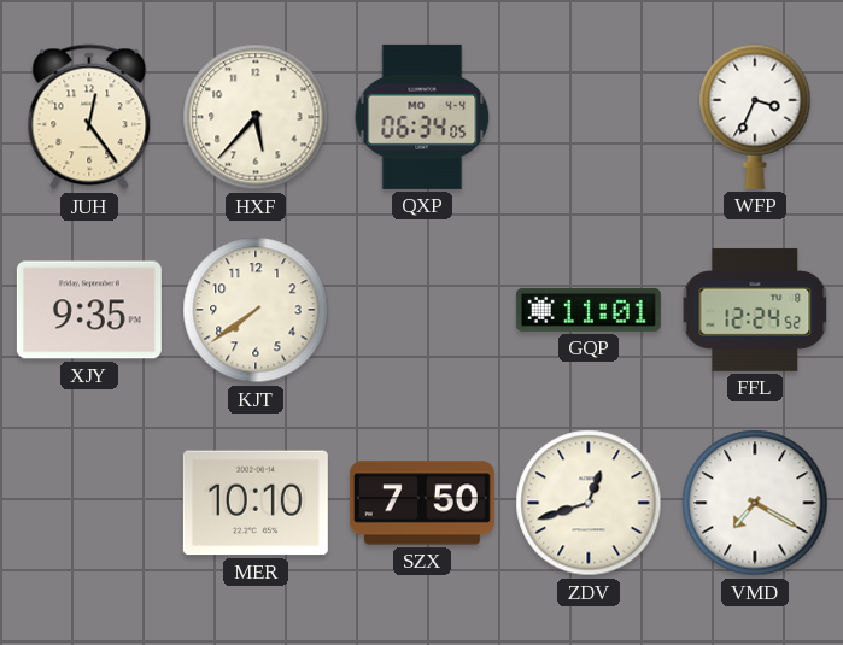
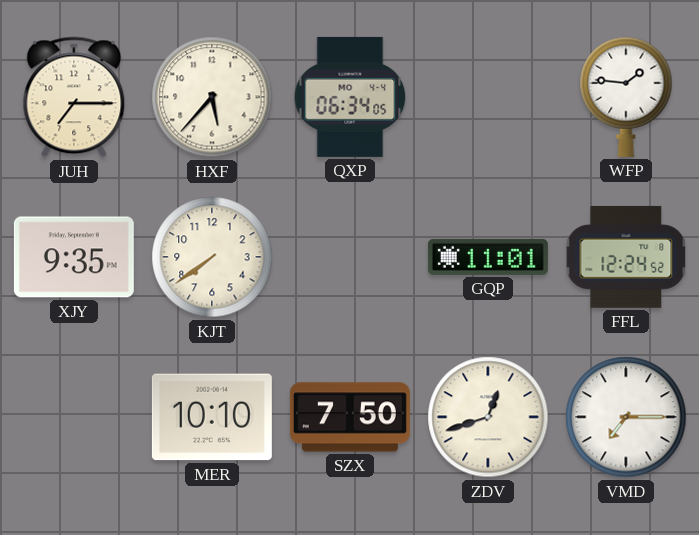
JUH: 12:24 -> 7:15 (74, 97)
WFP: 3:34 -> 1:46 (626, 97)
VMD: 7:20 -> 7:15 (626, 417)
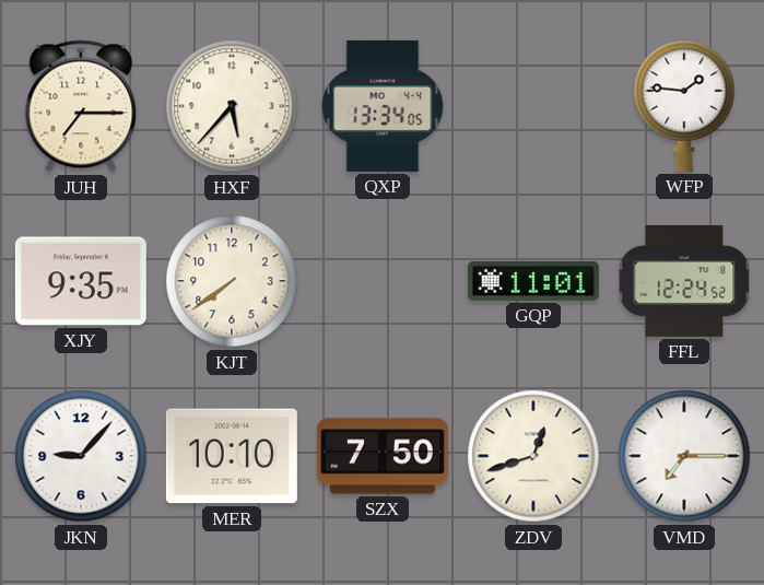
QXP: 06:34 -> 13:34 (383, 106)
JKN: none -> 9:07 (81, 456)
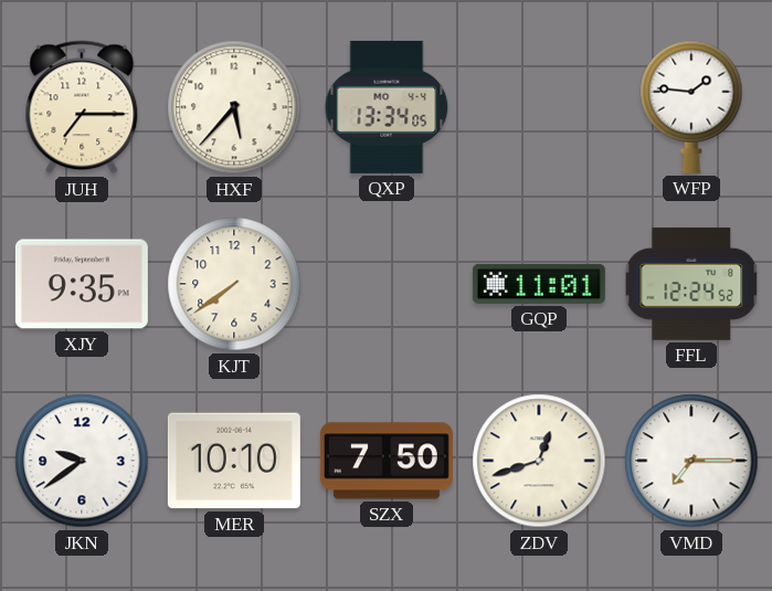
JKN: 9:07 -> 9:39 (82, 461)
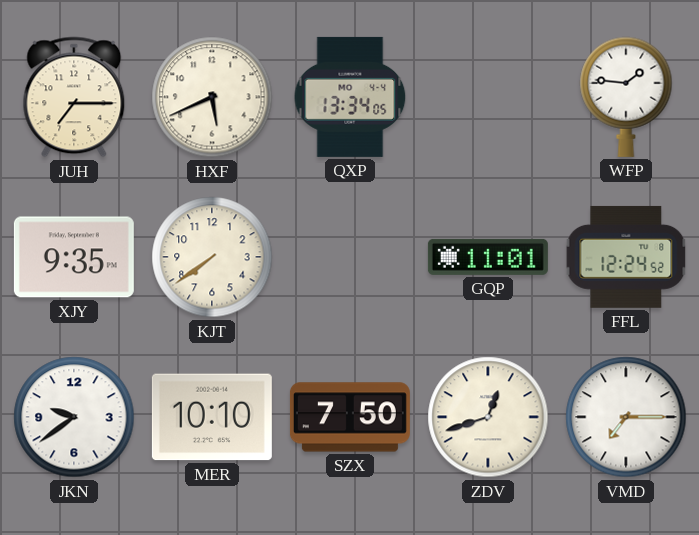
HXF: 5:37 -> 5:41 (212, 97)
